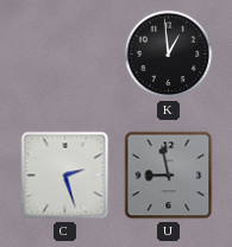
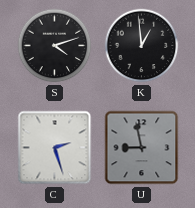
S: none -> 4:12 (55, 46)
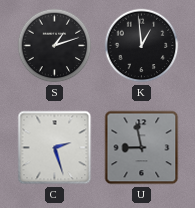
S: 4:12 -> 1:12 (55, 46)
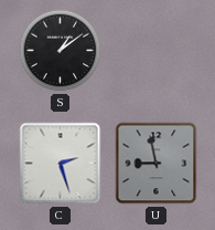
S: 1:12 -> 1:09 (61, 51)
K: 12:59 -> none (142, 46)
